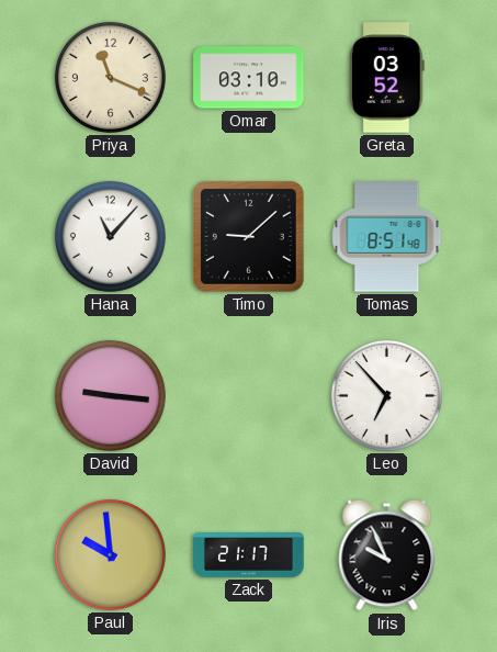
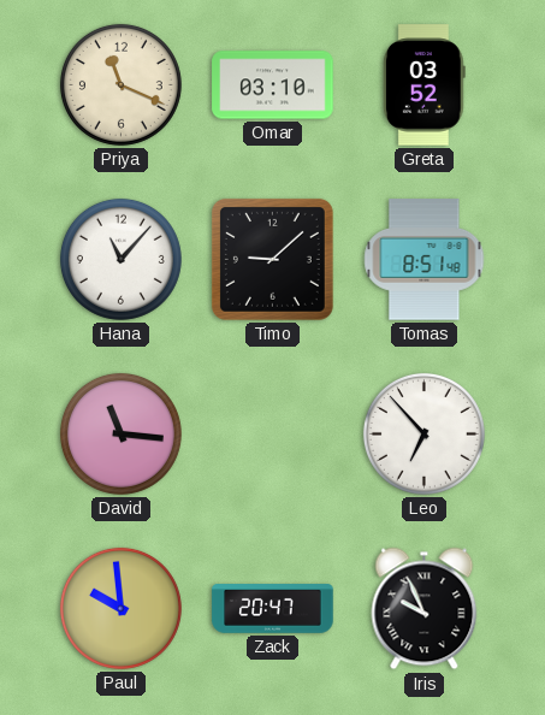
David: 9:16 -> 11:16 (120, 433)
Zack: 21:17 -> 20:47 (273, 609)
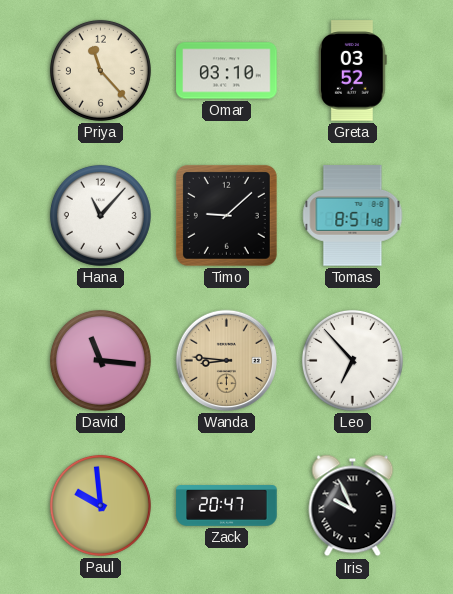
Priya: 11:19 -> 11:23 (100, 70)
Wanda: none -> 8:46 (226, 360)
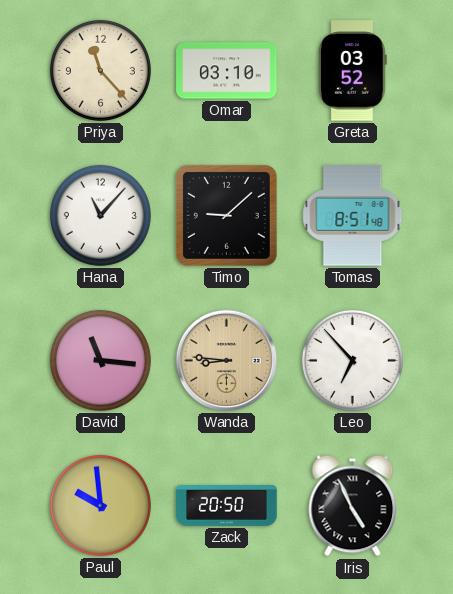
Zack: 20:47 -> 20:50 (227, 506)
Iris: 9:56 -> 4:56 (353, 506)
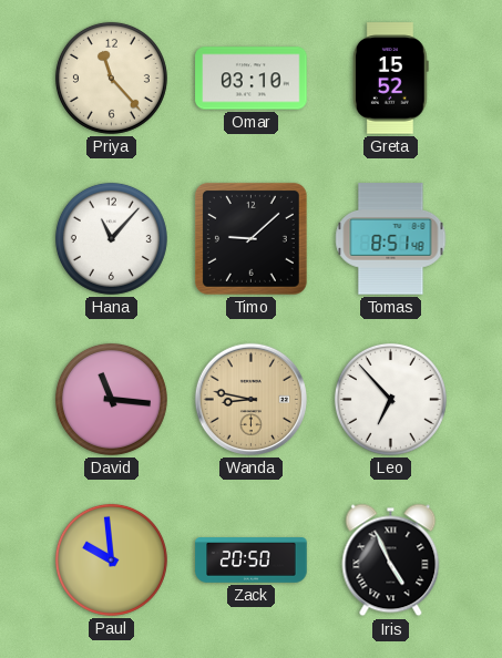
Greta: 03:52 -> 15:52 (390, 79)
Wanda: 8:46 -> 8:47 (250, 399)
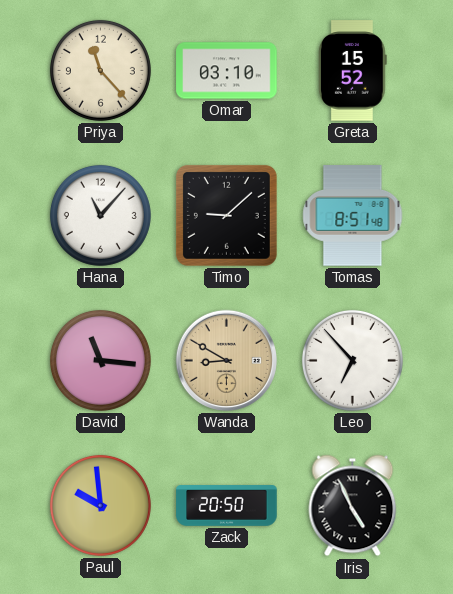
Wanda: 8:47 -> 8:50 (226, 360)
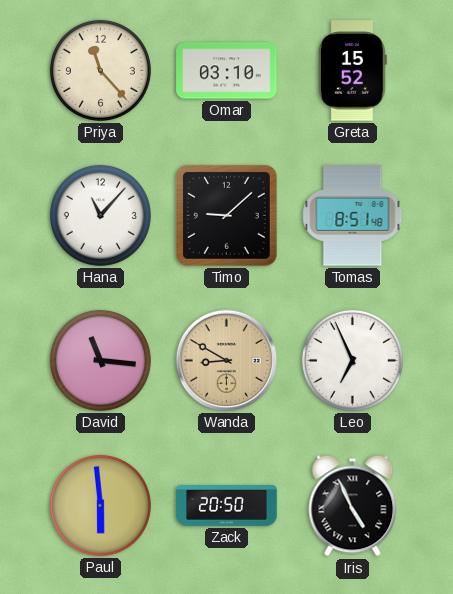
Leo: 6:53 -> 6:56 (352, 360)
Paul: 9:59 -> 5:59 (100, 505)
